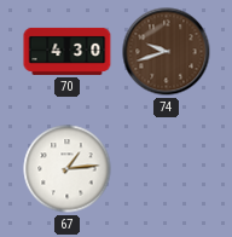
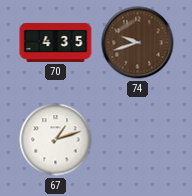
70: 4:30 -> 4:35 (56, 42)
67: 1:14 -> 1:12 (56, 140)
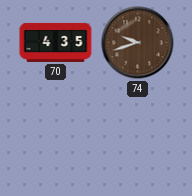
67: 1:12 -> none (56, 140)
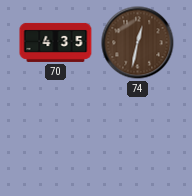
74: 9:42 -> 12:32 (138, 43)
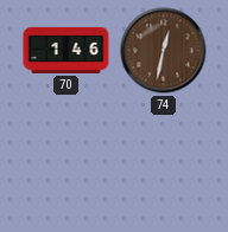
70: 4:35 -> 1:46 (66, 50)
